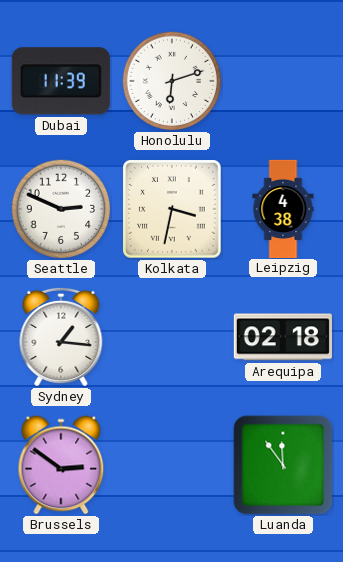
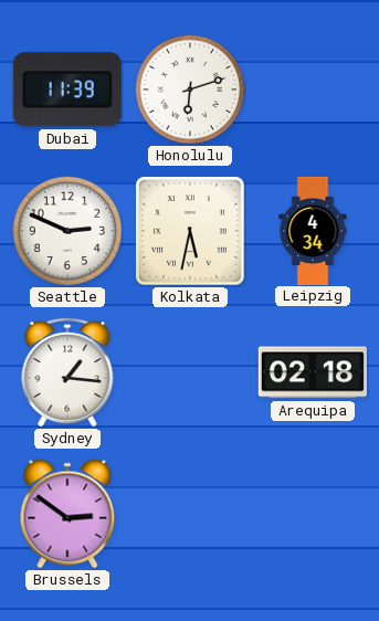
Kolkata: 3:32 -> 5:32 (190, 231)
Leipzig: 4:38 -> 4:34 (313, 230)
Luanda: 11:54 -> none (283, 465)
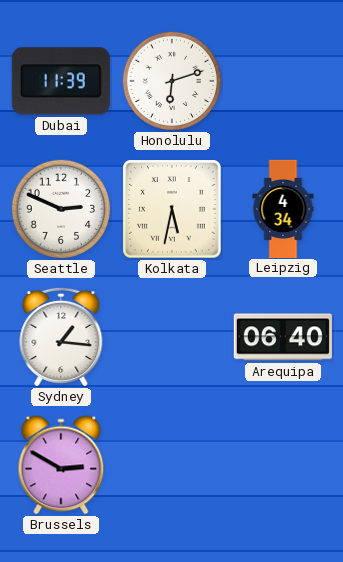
Arequipa: 02:18 -> 06:40 (283, 337)
Brussels: 2:51 -> 2:50 (61, 465)
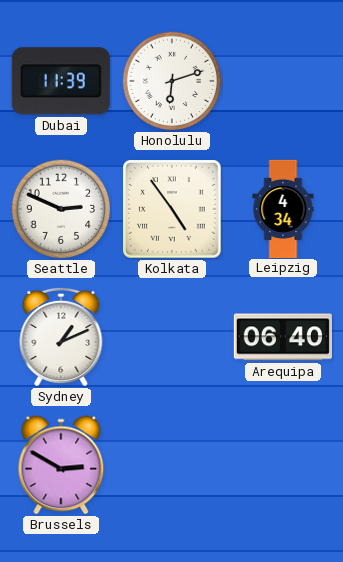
Kolkata: 5:32 -> 4:54 (172, 209)
Sydney: 1:16 -> 1:11 (61, 337)
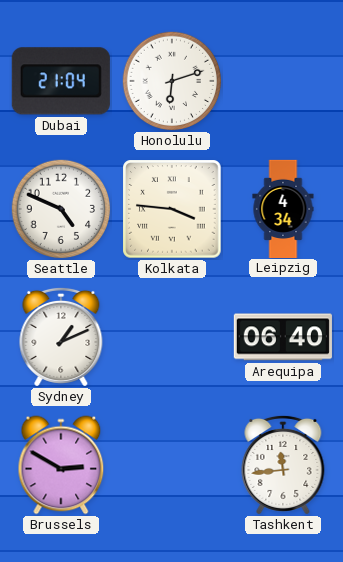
Dubai: 11:39 -> 21:04 (61, 81)
Seattle: 2:49 -> 4:49 (61, 209)
Kolkata: 4:54 -> 3:46 (172, 209)
Tashkent: none -> 11:44 (283, 465)
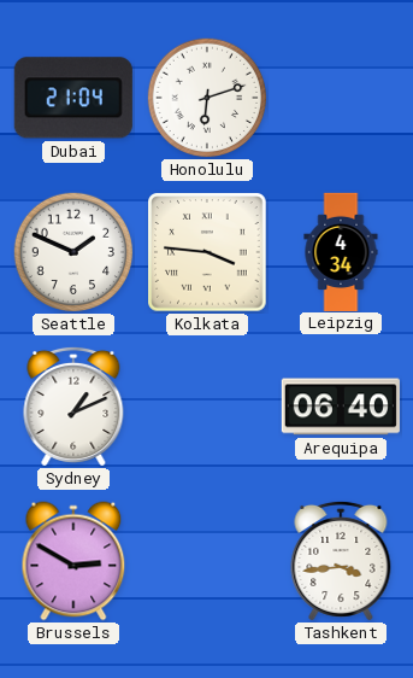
Seattle: 4:49 -> 1:49 (73, 252)
Tashkent: 11:44 -> 3:44 (341, 561)
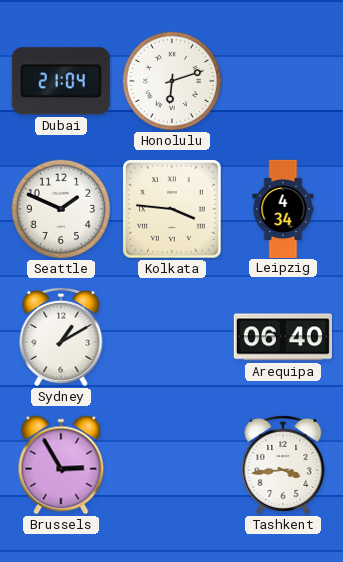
Sydney: 1:11 -> 1:10 (61, 337)
Brussels: 2:50 -> 2:55 (61, 465)
